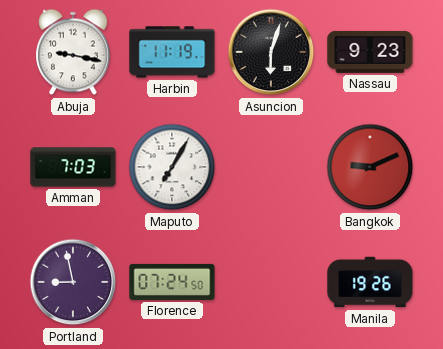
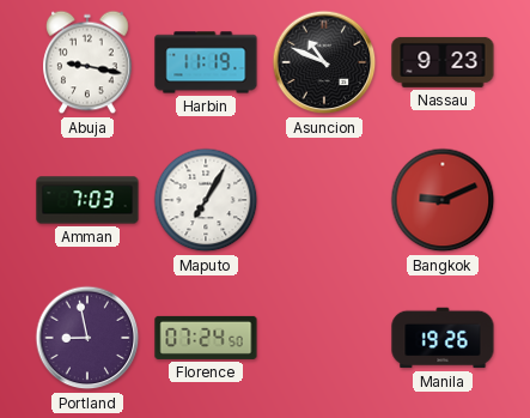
Asuncion: 6:03 -> 10:49 (324, 62)
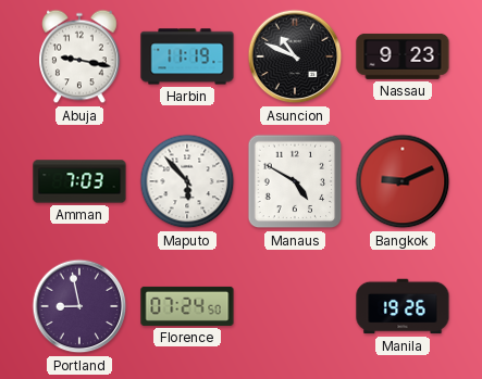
Maputo: 7:05 -> 5:53 (187, 181)
Manaus: none -> 4:50 (295, 181)
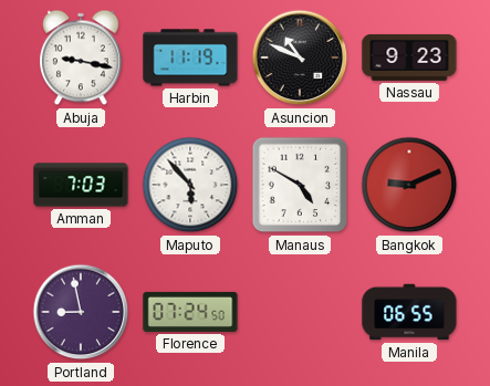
Manila: 19:26 -> 06:55 (409, 312)
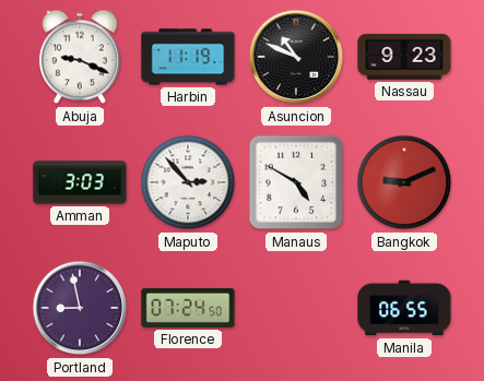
Abuja: 9:17 -> 9:19 (80, 57)
Amman: 7:03 -> 3:03 (80, 182)
Maputo: 5:53 -> 2:53 (188, 182)
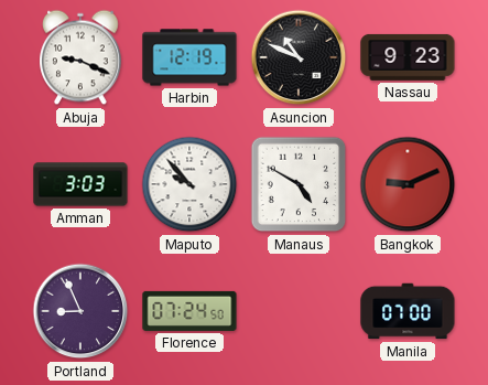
Harbin: 11:19 -> 12:19 (189, 57)
Maputo: 2:53 -> 9:53 (189, 184)
Portland: 8:58 -> 8:56 (80, 311)
Manila: 06:55 -> 07:00 (408, 311)
